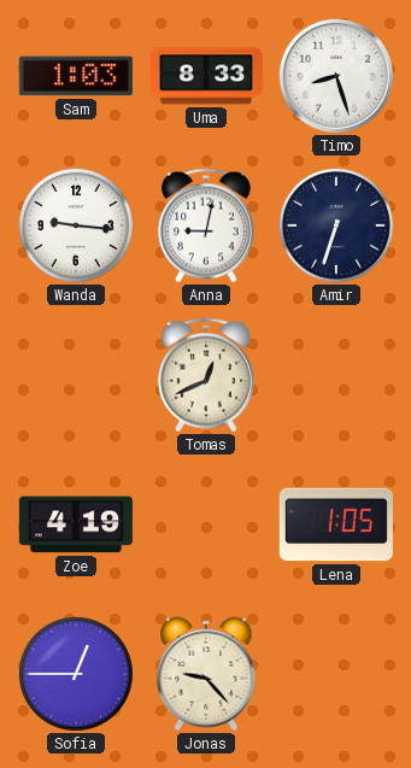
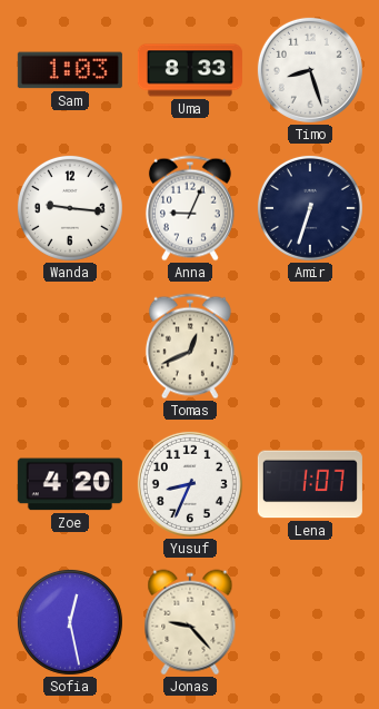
Anna: 9:02 -> 9:04 (190, 208)
Zoe: 4:19 -> 4:20 (70, 484)
Yusuf: none -> 8:34 (190, 484)
Lena: 1:05 -> 1:07 (310, 484)
Sofia: 12:45 -> 12:28 (70, 622)
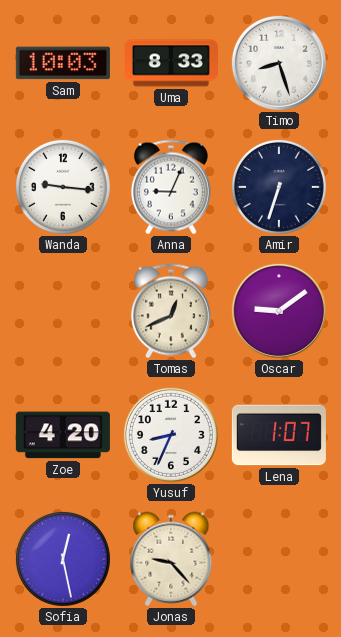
Sam: 1:03 -> 10:03 (63, 63)
Oscar: none -> 9:09 (279, 311)
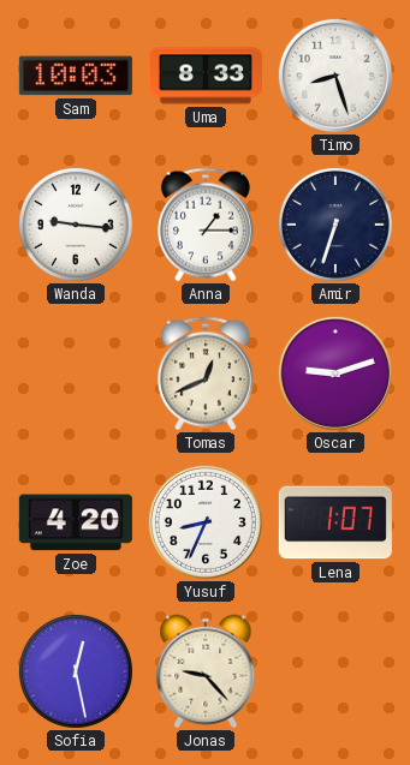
Anna: 9:04 -> 1:15 (206, 225)
Oscar: 9:09 -> 9:12 (335, 373)
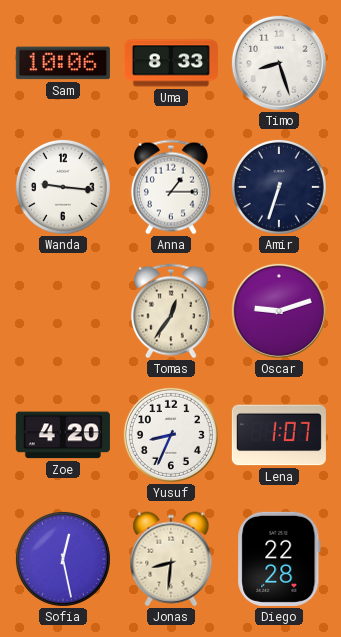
Sam: 10:03 -> 10:06 (63, 63)
Tomas: 12:41 -> 12:36 (171, 311)
Jonas: 9:23 -> 8:31 (171, 559)
Diego: none -> 22:28 (279, 559)
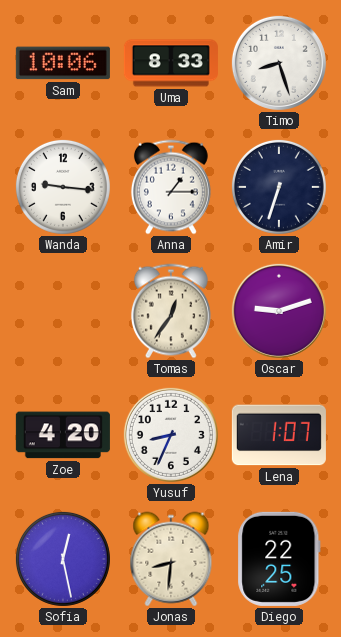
Diego: 22:28 -> 22:25 (279, 559)
